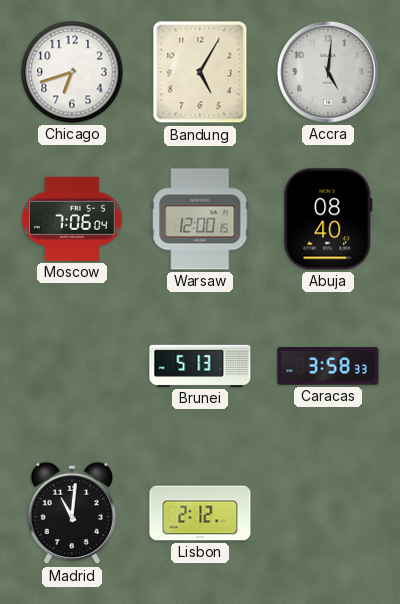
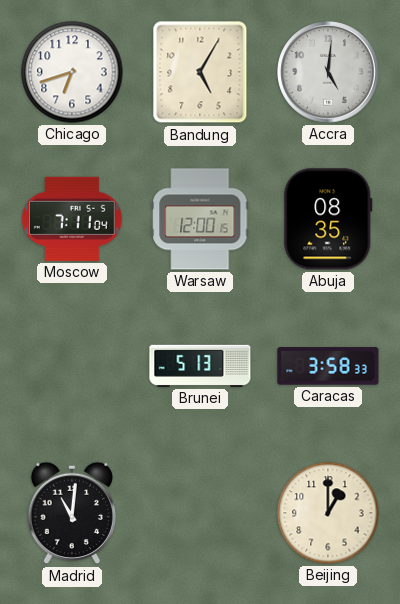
Moscow: 7:06 -> 7:11 (72, 219)
Abuja: 08:40 -> 08:35 (328, 219)
Lisbon: 2:12 -> none (200, 513)
Beijing: none -> 1:00 (328, 513)
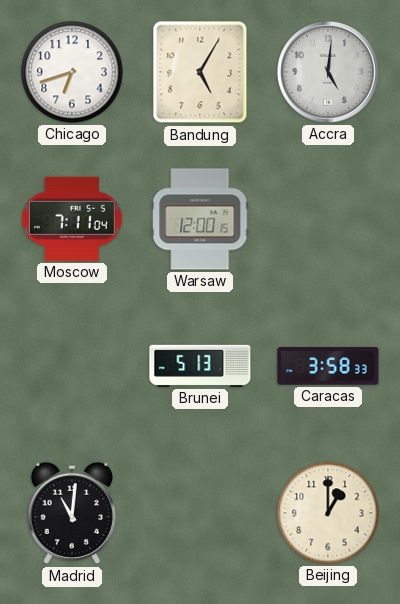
Abuja: 08:35 -> none (328, 219)
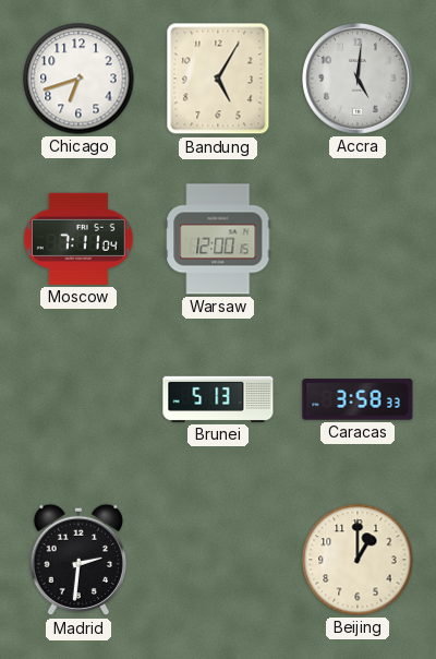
Madrid: 11:01 -> 2:31 (77, 560)
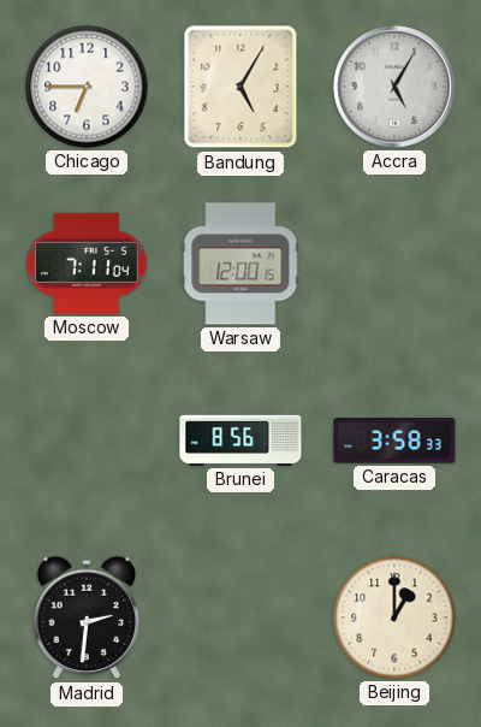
Chicago: 6:42 -> 6:45 (87, 87)
Accra: 5:01 -> 5:05 (394, 87)
Brunei: 5:13 -> 8:56 (240, 441)
